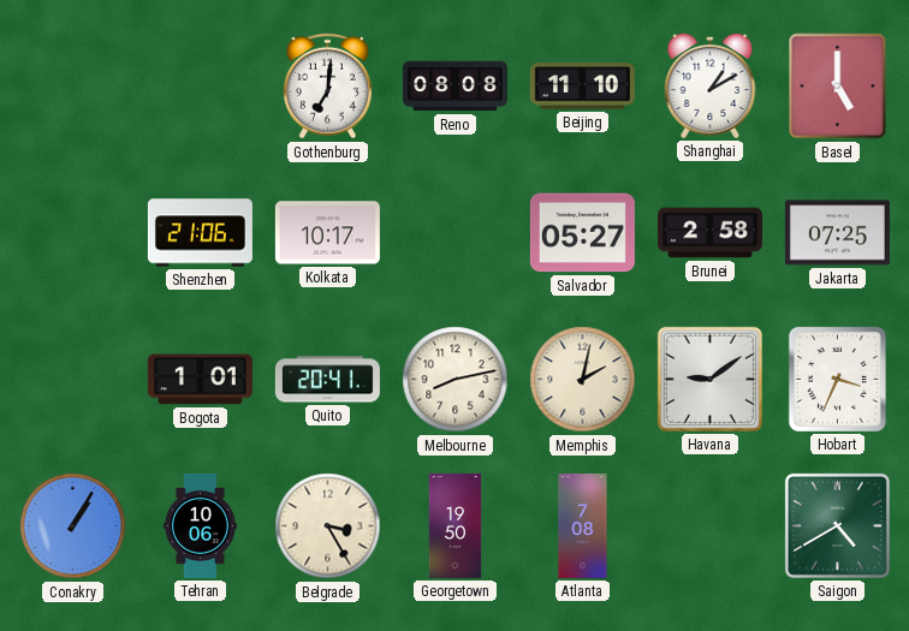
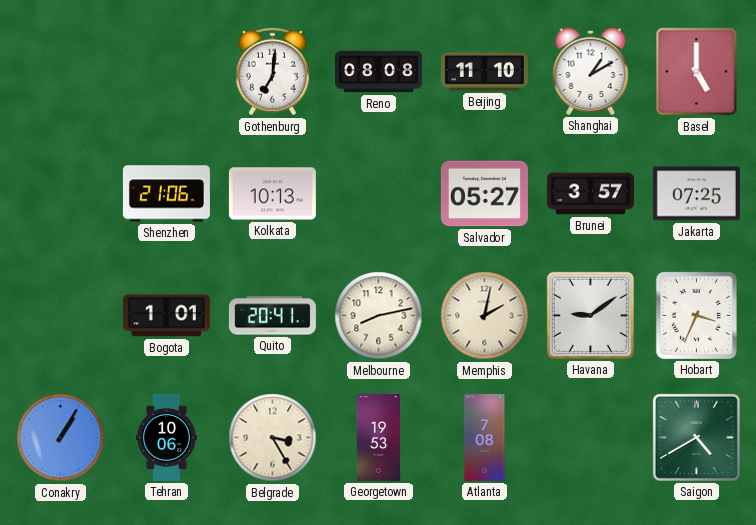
Kolkata: 10:17 -> 10:13 (272, 194)
Brunei: 2:58 -> 3:57 (590, 194)
Georgetown: 19:50 -> 19:53 (379, 437)
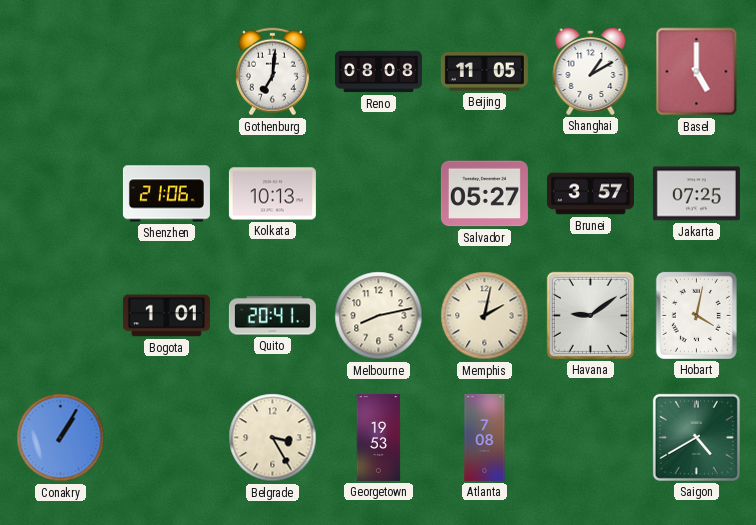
Beijing: 11:10 -> 11:05 (484, 72)
Hobart: 3:34 -> 4:02 (696, 315)
Tehran: 10:06 -> none (167, 437)
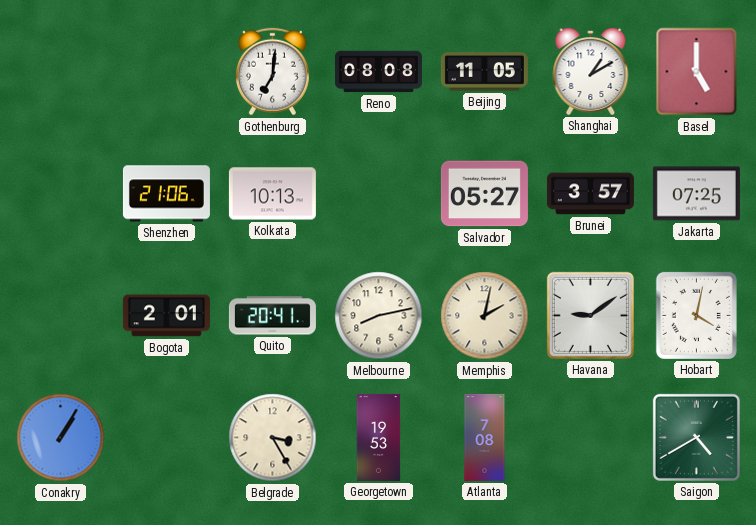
Bogota: 1:01 -> 2:01 (166, 316)
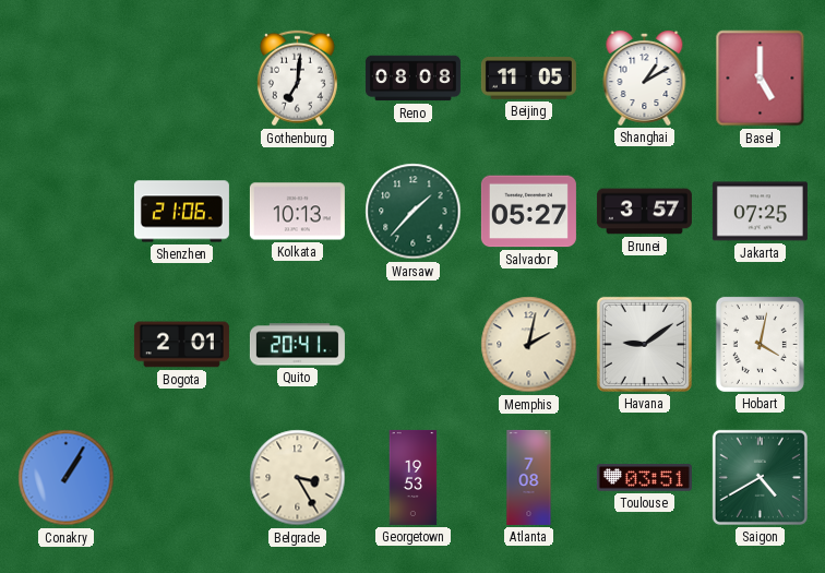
Warsaw: none -> 1:37 (414, 212)
Melbourne: 8:13 -> none (379, 316)
Toulouse: none -> 03:51 (644, 478)
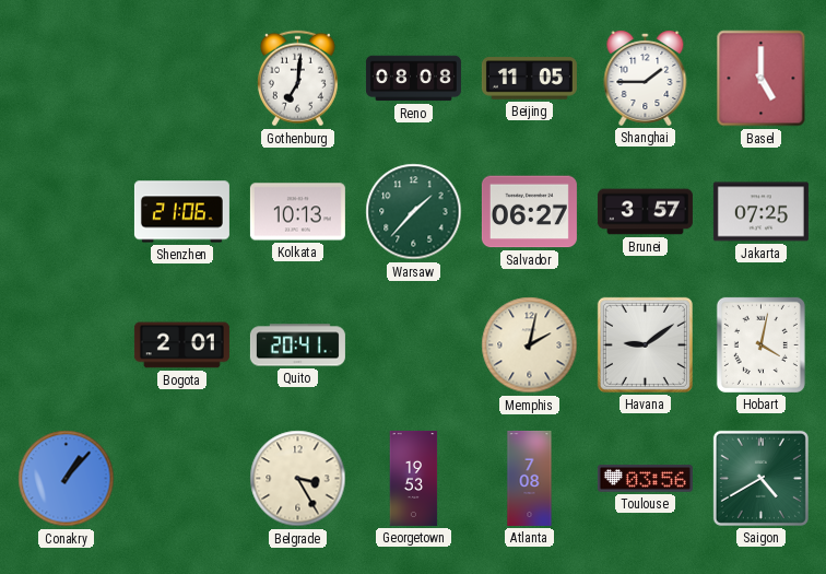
Shanghai: 1:10 -> 1:45 (646, 78)
Salvador: 05:27 -> 06:27 (529, 212)
Conakry: 1:05 -> 1:07 (67, 479)
Toulouse: 03:51 -> 03:56 (645, 479)
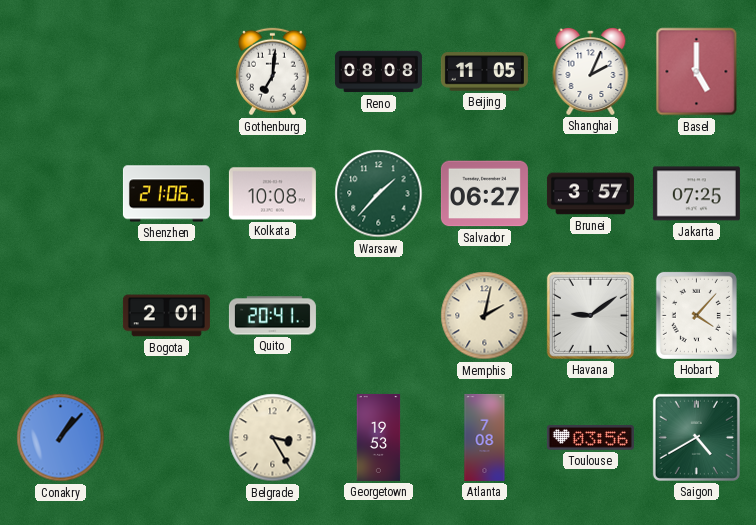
Shanghai: 1:45 -> 2:04 (591, 71)
Kolkata: 10:13 -> 10:08 (272, 194)
Hobart: 4:02 -> 4:07 (696, 315)
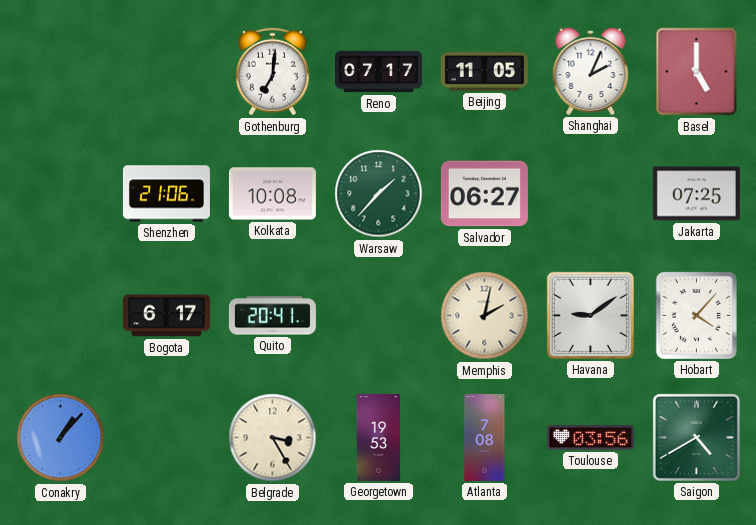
Reno: 08:08 -> 07:17 (378, 72)
Brunei: 3:57 -> none (590, 194)
Bogota: 2:01 -> 6:17 (166, 316)
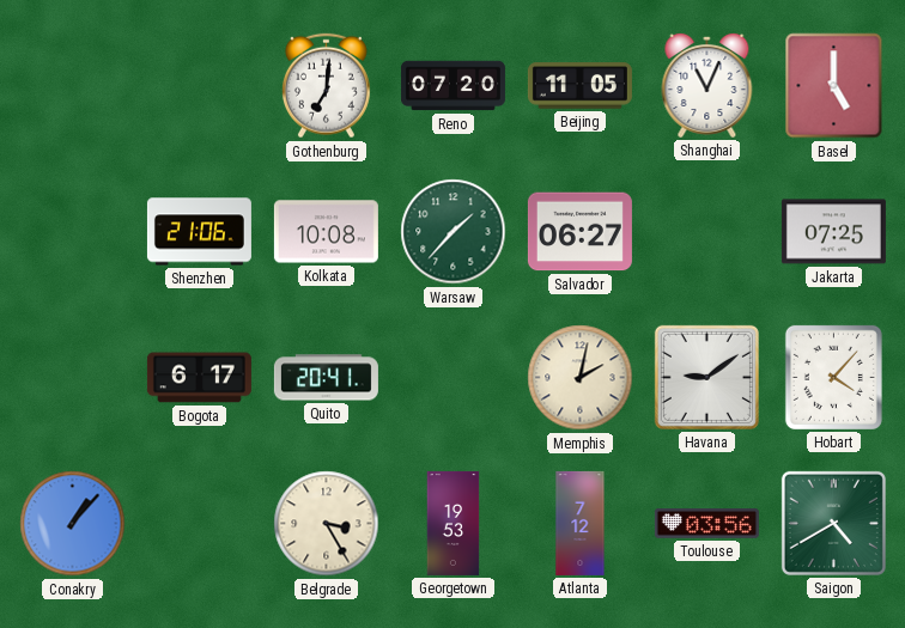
Reno: 07:17 -> 07:20 (452, 86)
Shanghai: 2:04 -> 11:04 (707, 85)
Atlanta: 7:08 -> 7:12 (581, 523)
